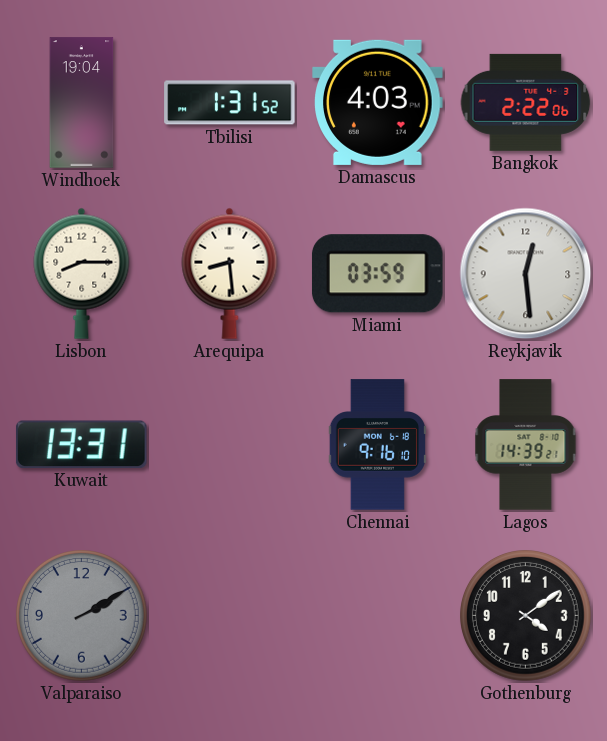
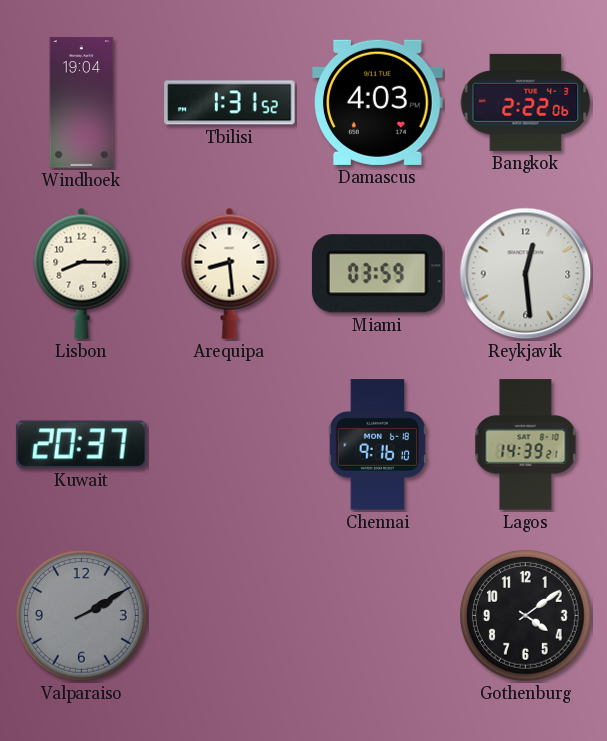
Kuwait: 13:31 -> 20:37 (81, 444)
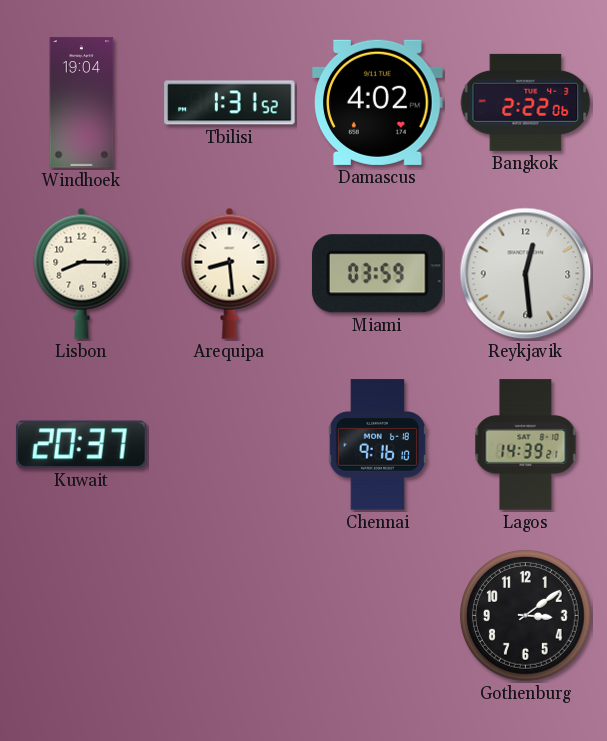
Damascus: 4:03 -> 4:02 (378, 102)
Valparaiso: 2:10 -> none (82, 616)
Gothenburg: 4:09 -> 3:09 (526, 616)
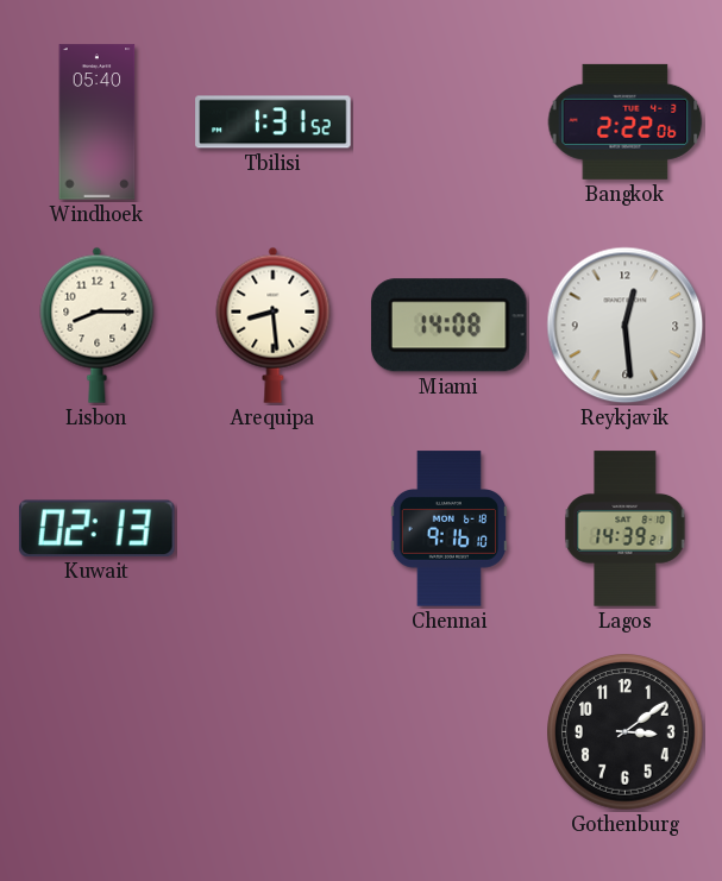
Windhoek: 19:04 -> 05:40 (98, 122)
Damascus: 4:02 -> none (378, 102)
Miami: 03:59 -> 14:08 (448, 326)
Kuwait: 20:37 -> 02:13 (96, 528)
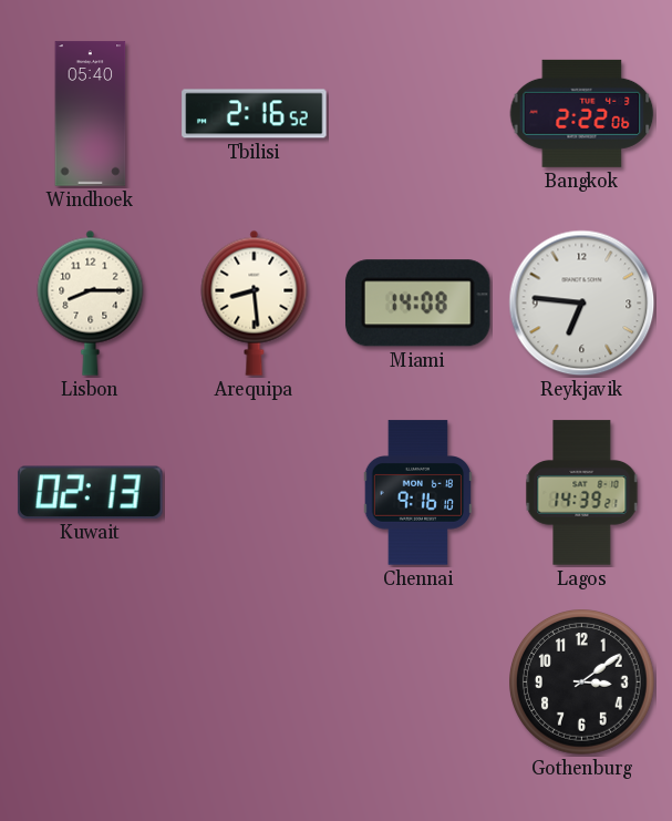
Tbilisi: 1:31 -> 2:16 (255, 114)
Reykjavik: 12:29 -> 6:46 (582, 304)
